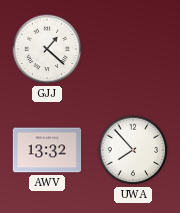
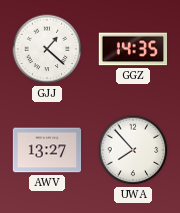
GGZ: none -> 14:35 (132, 49)
AWV: 13:32 -> 13:27 (47, 150)
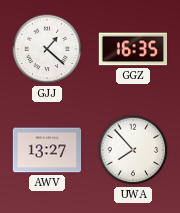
GGZ: 14:35 -> 16:35 (132, 49)
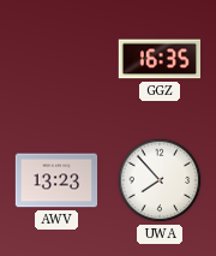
GJJ: 1:22 -> none (47, 49)
AWV: 13:27 -> 13:23 (56, 180)
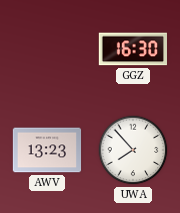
GGZ: 16:35 -> 16:30 (132, 49)
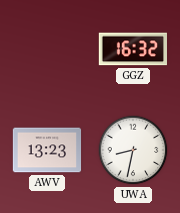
GGZ: 16:30 -> 16:32 (132, 49)
UWA: 7:53 -> 8:32 (133, 150)
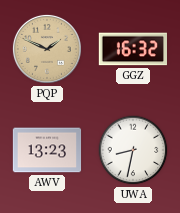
PQP: none -> 1:49 (47, 49)
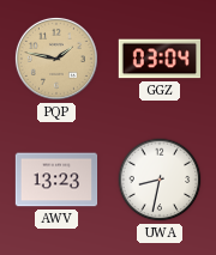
PQP: 1:49 -> 1:47 (56, 59)
GGZ: 16:32 -> 03:04 (158, 59)
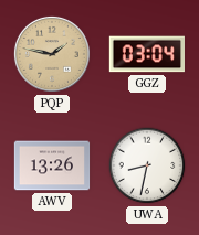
AWV: 13:23 -> 13:26 (52, 165)
